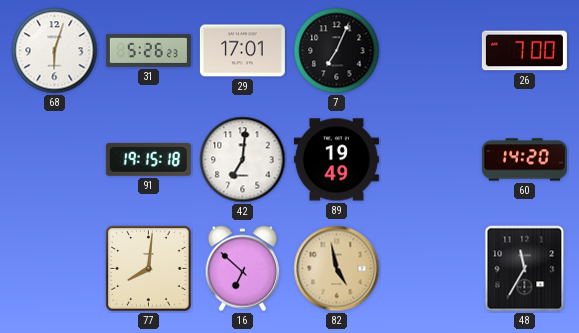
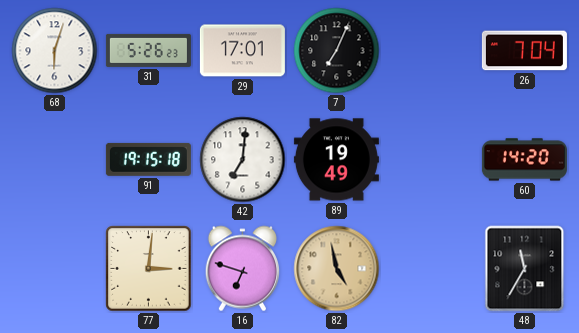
26: 7:00 -> 7:04 (524, 51)
77: 8:01 -> 3:01 (149, 269)
16: 6:52 -> 6:48 (242, 269)
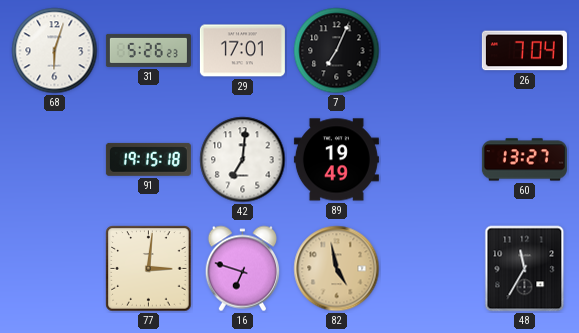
60: 14:20 -> 13:27 (524, 160)
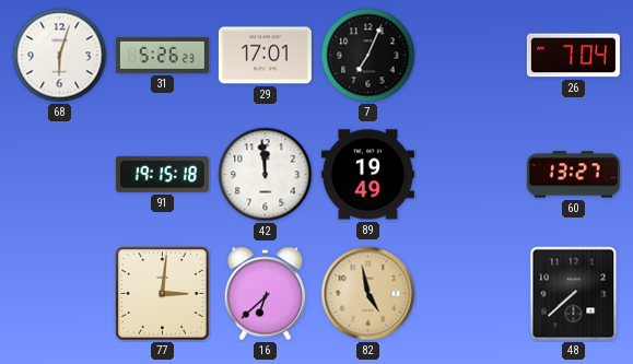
42: 7:01 -> 11:59 (266, 175)
16: 6:48 -> 6:38 (265, 294)
48: 11:35 -> 7:38 (574, 294)
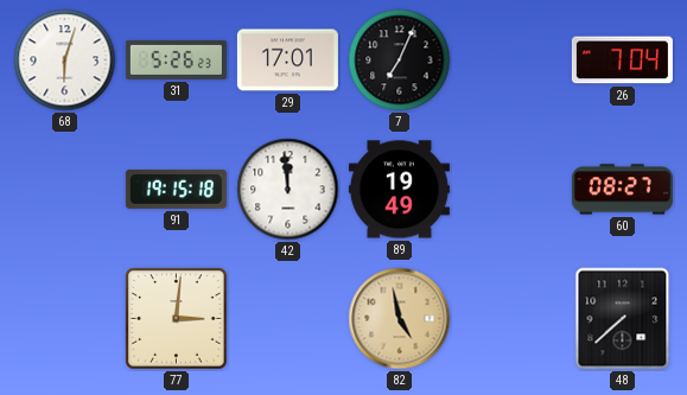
60: 13:27 -> 08:27 (622, 190)
16: 6:38 -> none (265, 294)
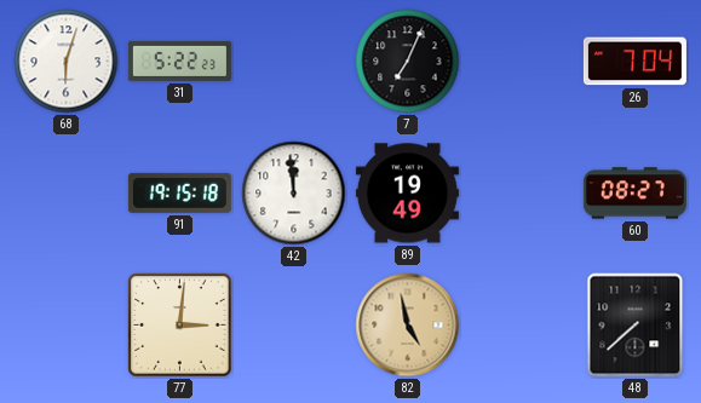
31: 5:26 -> 5:22 (179, 61)
29: 17:01 -> none (287, 60)
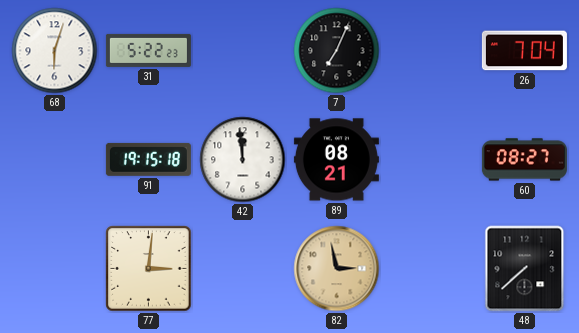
89: 19:49 -> 08:21 (336, 160)
82: 4:58 -> 2:58 (337, 269)
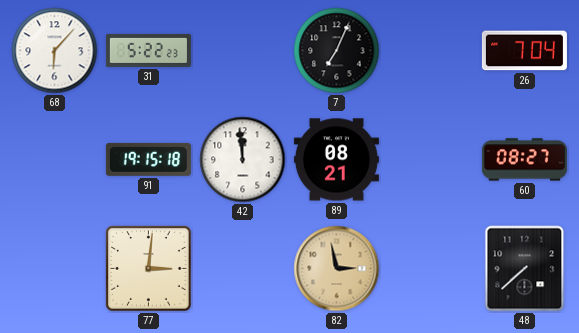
68: 6:03 -> 6:07 (55, 51)
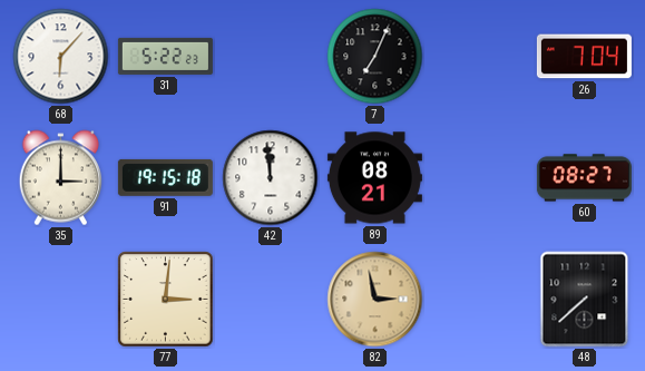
35: none -> 3:00 (60, 178)
